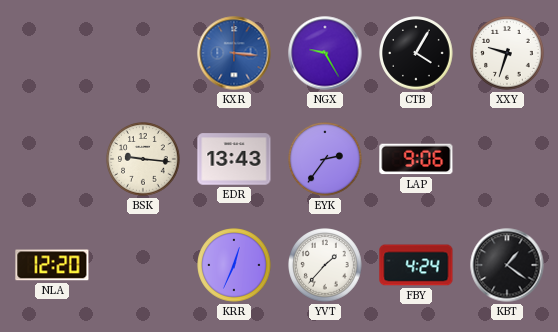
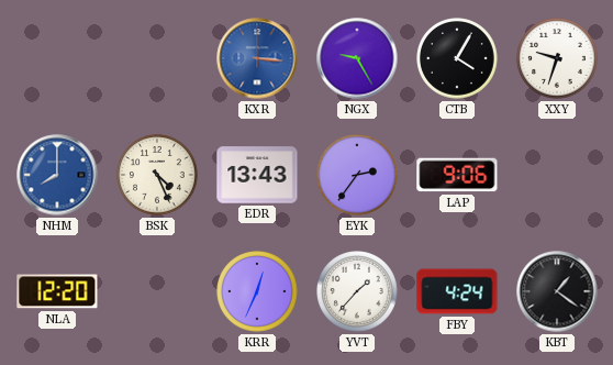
NHM: none -> 8:00 (57, 175)
BSK: 9:16 -> 4:26 (157, 175)
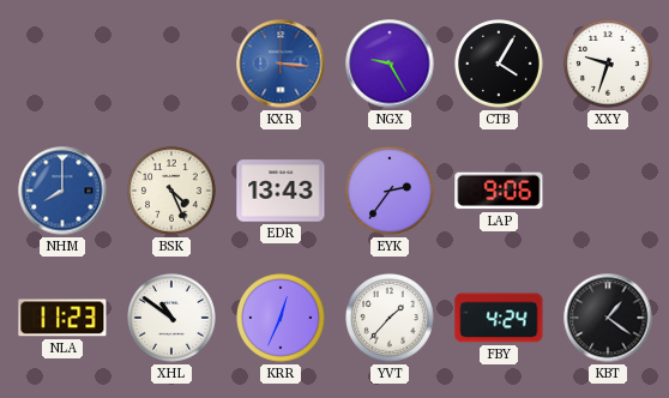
NLA: 12:20 -> 11:23 (62, 318)
XHL: none -> 10:51 (171, 318)
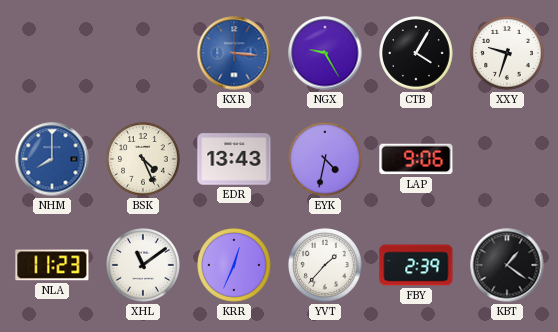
EYK: 2:36 -> 4:32 (325, 159)
XHL: 10:51 -> 11:09 (143, 265)
FBY: 4:24 -> 2:39 (416, 265)
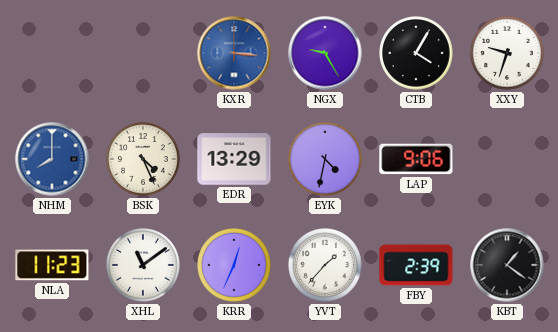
EDR: 13:43 -> 13:29 (234, 159)
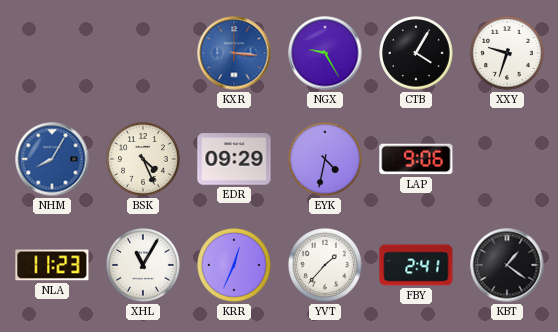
NHM: 8:00 -> 8:05 (52, 159)
EDR: 13:29 -> 09:29 (234, 159)
XHL: 11:09 -> 11:05 (143, 265)
FBY: 2:39 -> 2:41 (416, 265)
